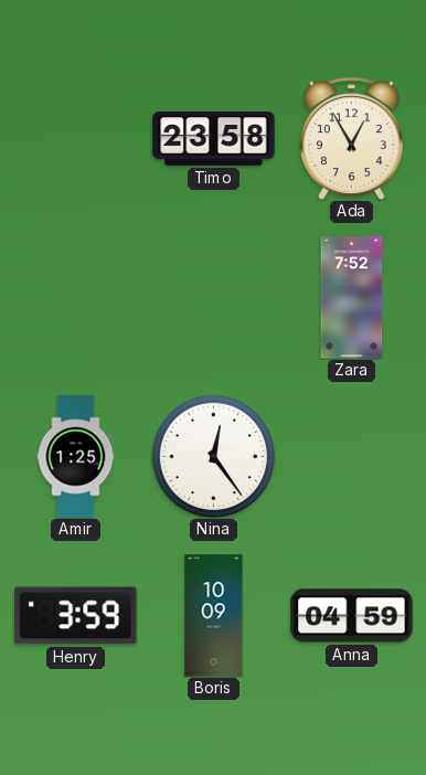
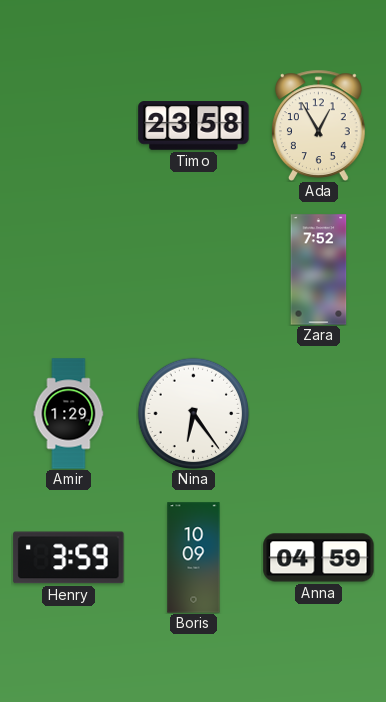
Amir: 1:25 -> 1:29 (69, 414)
Nina: 12:24 -> 6:24 (193, 413)
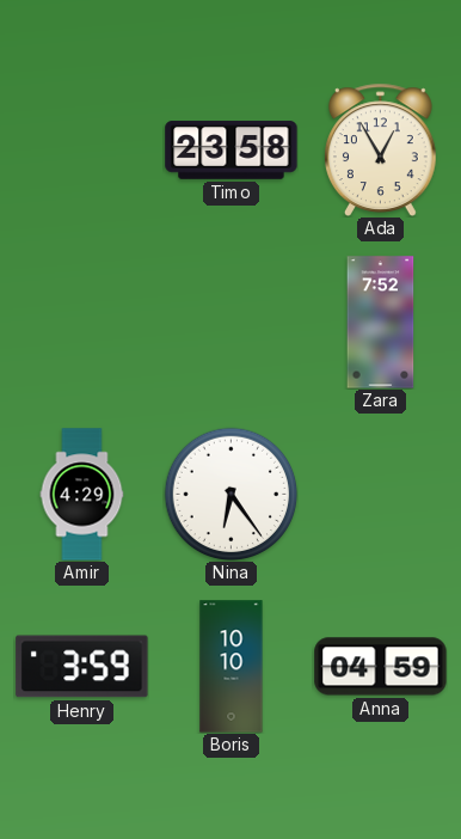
Amir: 1:29 -> 4:29 (82, 495)
Boris: 10:09 -> 10:10 (232, 667)
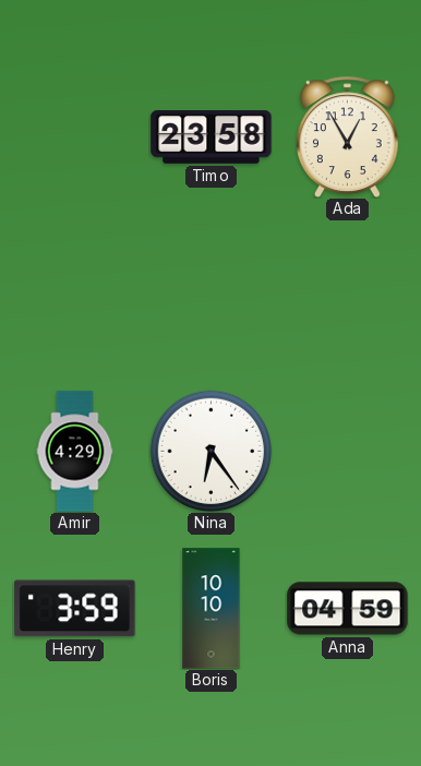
Zara: 7:52 -> none (381, 323)
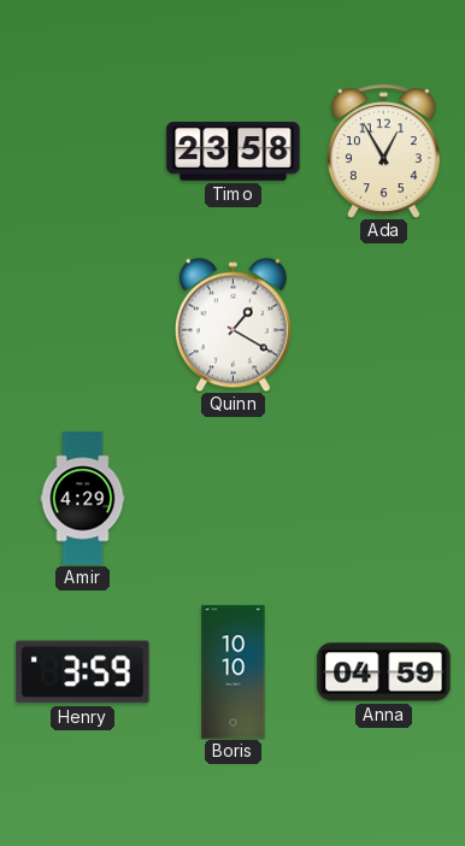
Quinn: none -> 1:20 (234, 324)
Nina: 6:24 -> none (211, 451)
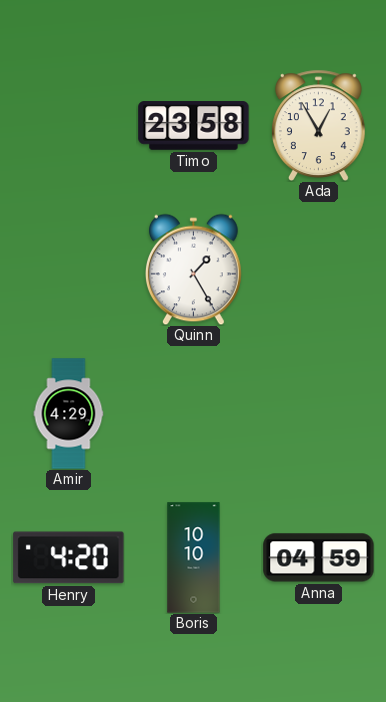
Quinn: 1:20 -> 1:25 (194, 269)
Henry: 3:59 -> 4:20 (69, 558)
